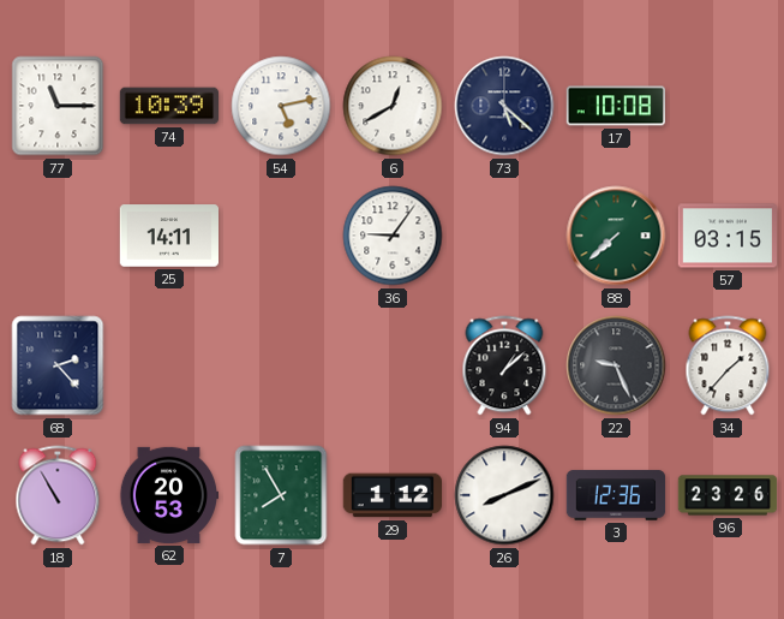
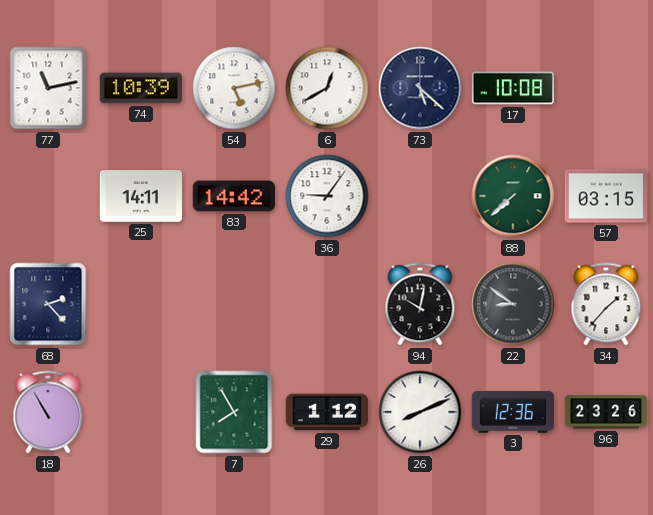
77: 11:15 -> 11:13 (48, 88)
83: none -> 14:42 (233, 196)
94: 1:08 -> 10:02 (420, 304)
22: 9:26 -> 8:51 (513, 304)
62: 20:53 -> none (168, 495)
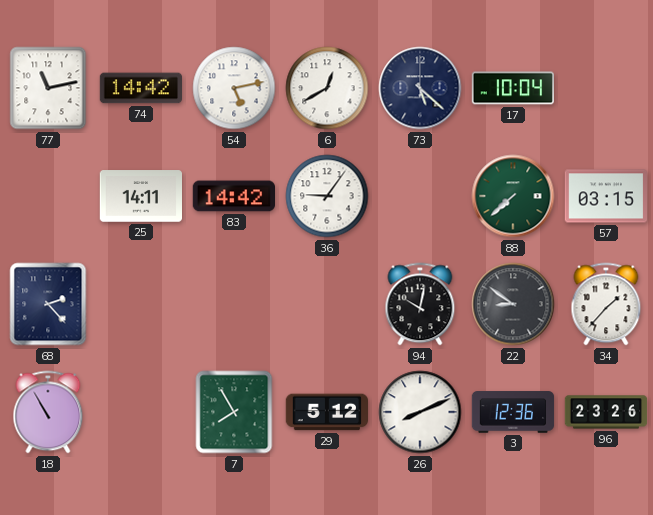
74: 10:39 -> 14:42 (141, 88)
17: 10:08 -> 10:04 (512, 88)
29: 1:12 -> 5:12 (327, 412)
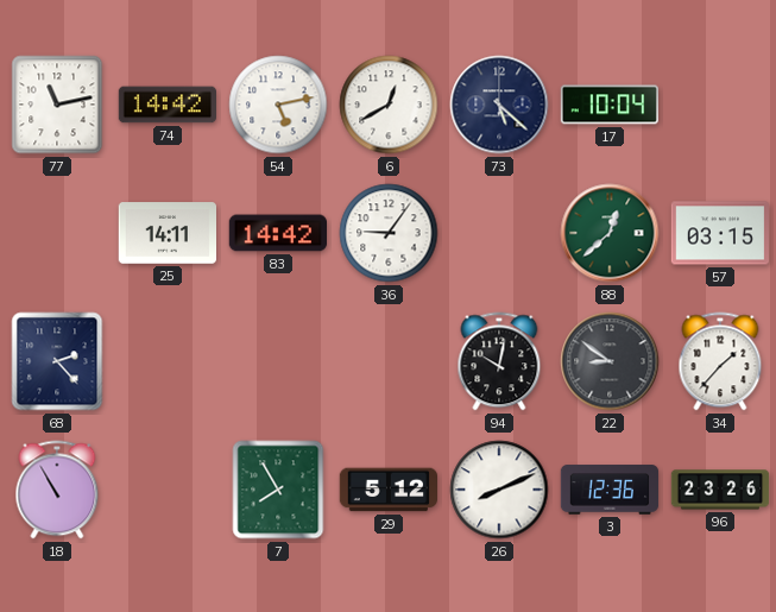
88: 7:38 -> 12:38 (610, 233)
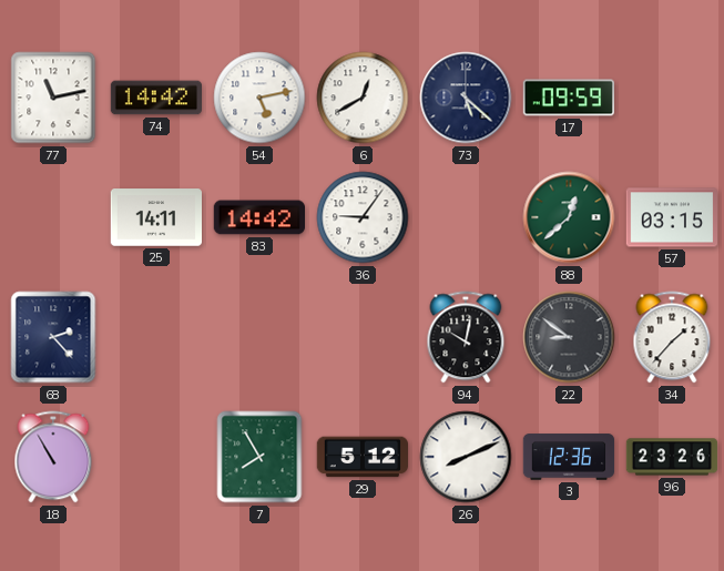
17: 10:04 -> 09:59 (568, 98)
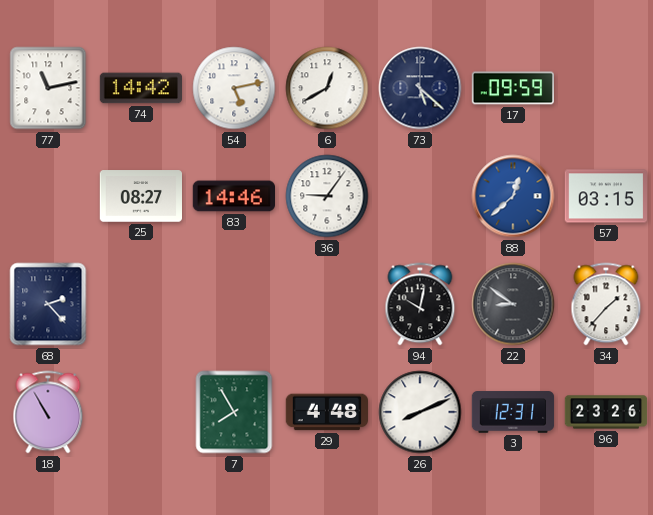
25: 14:11 -> 08:27 (141, 196)
83: 14:42 -> 14:46 (233, 196)
88 dial: green -> blue (513, 196)
29: 5:12 -> 4:48 (327, 412)
3: 12:36 -> 12:31 (513, 412)
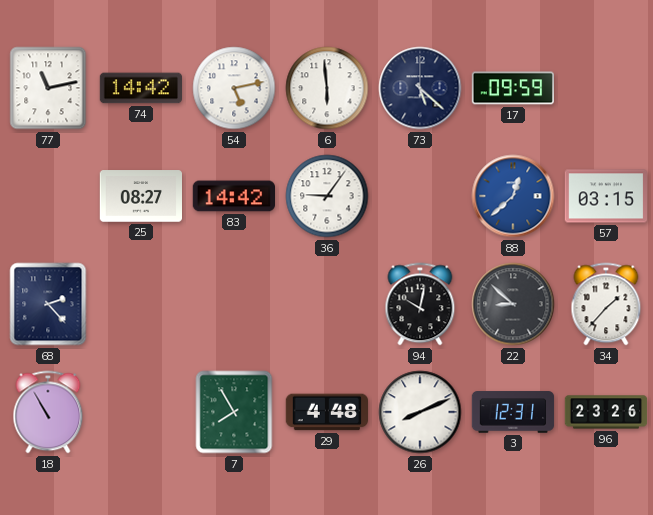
6: 12:40 -> 5:59 (327, 88)
83: 14:46 -> 14:42 (233, 196)
22: 8:51 -> 8:52 (513, 304)
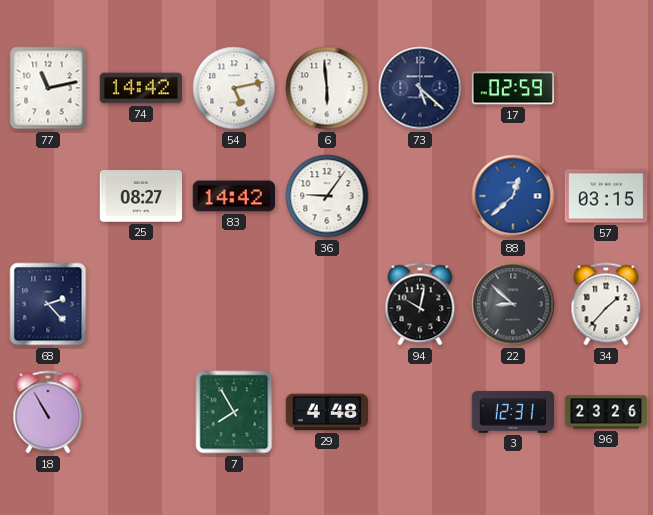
17: 09:59 -> 02:59 (512, 88)
26: 8:11 -> none (420, 412)
